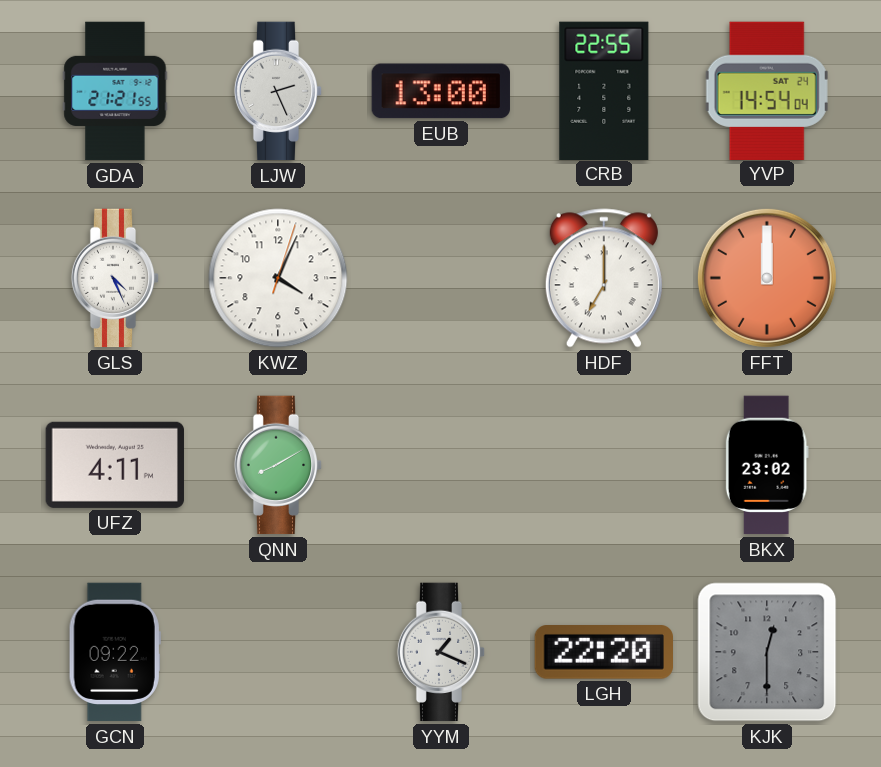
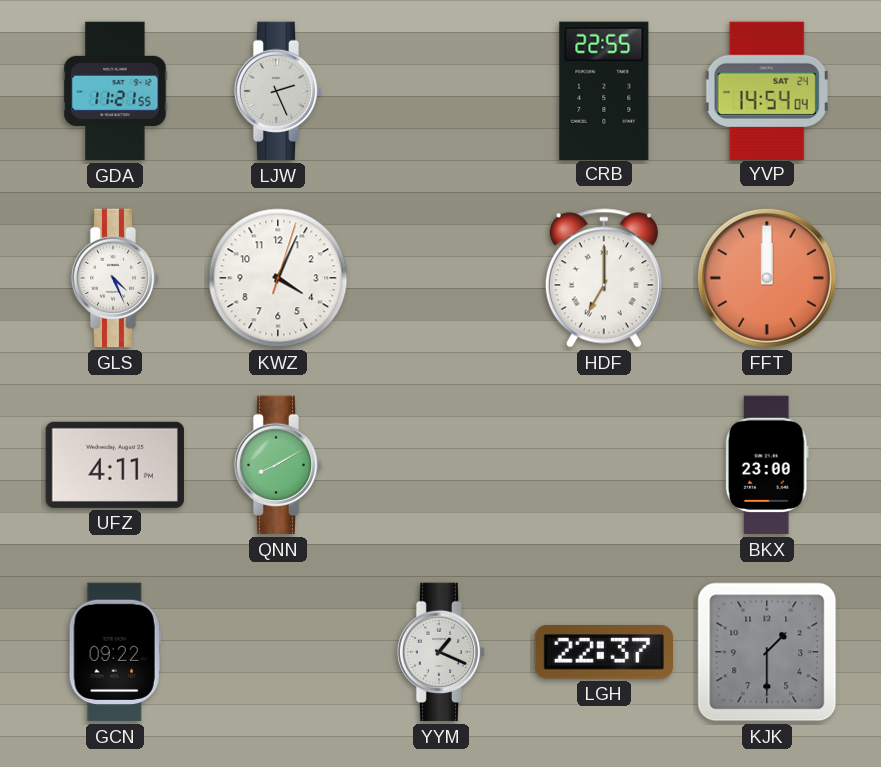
GDA: 21:21 -> 11:21 (115, 91)
EUB: 13:00 -> none (441, 91)
BKX: 23:02 -> 23:00 (767, 465)
LGH: 22:20 -> 22:37 (603, 653)
KJK: 12:30 -> 1:30 (767, 652)
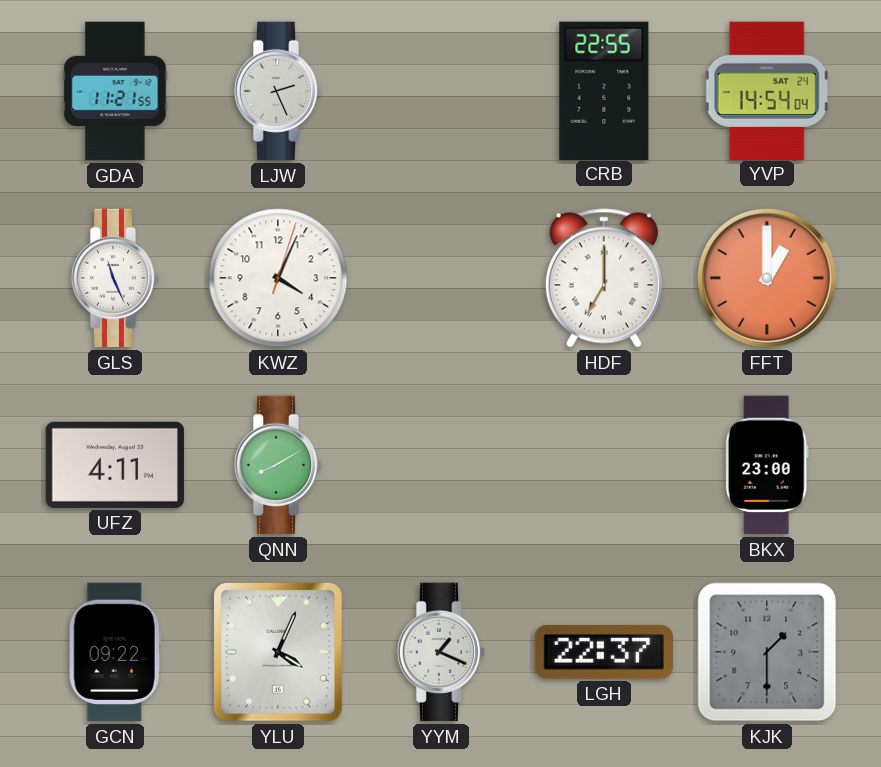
GLS: 4:26 -> 11:26 (115, 278)
FFT: 12:00 -> 1:00 (767, 278)
YLU: none -> 4:04 (279, 653)
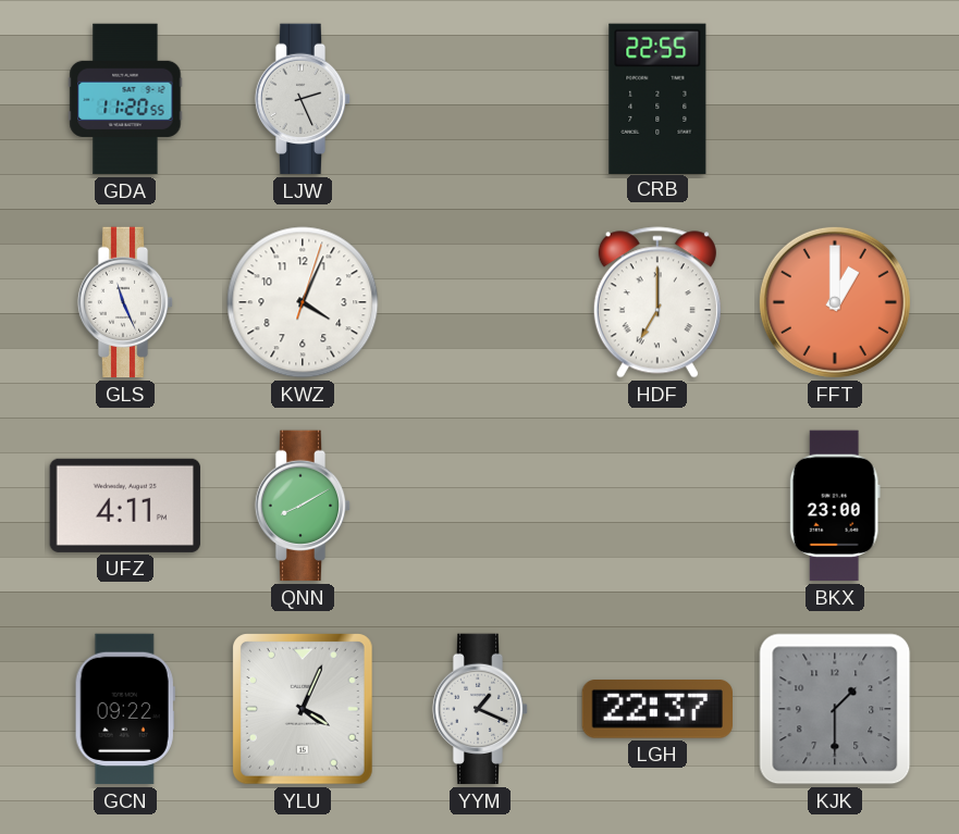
GDA: 11:21 -> 11:20 (125, 99)
YVP: 14:54 -> none (767, 90)
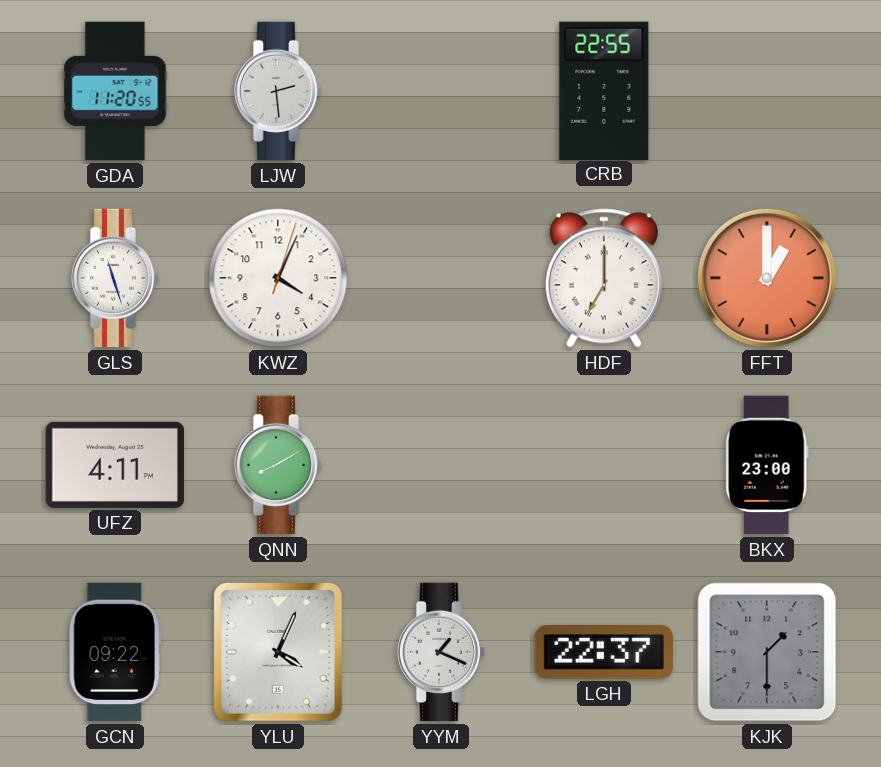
LJW: 2:26 -> 2:29 (278, 91)
GLS: 11:26 -> 11:27 (115, 278)
